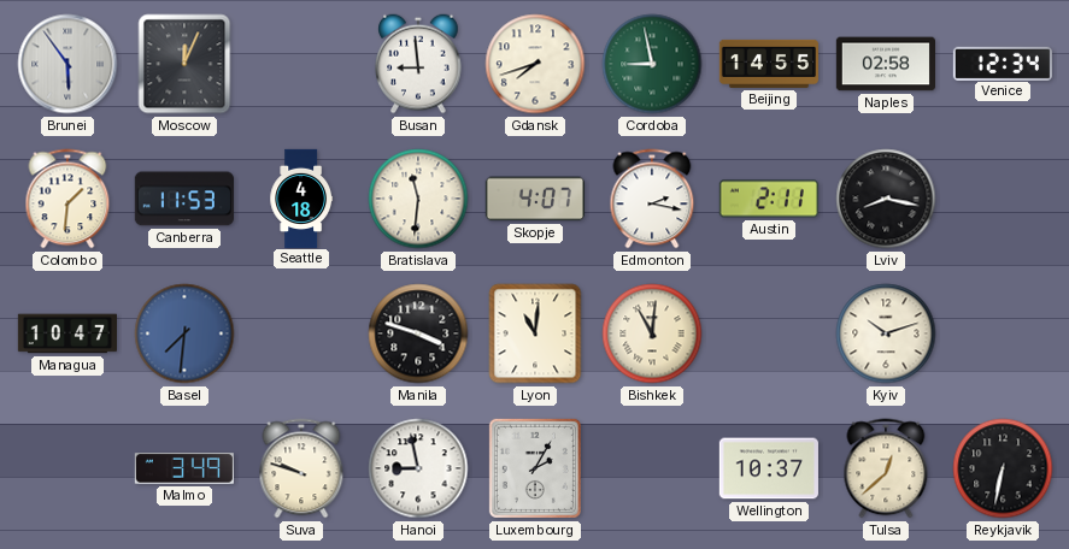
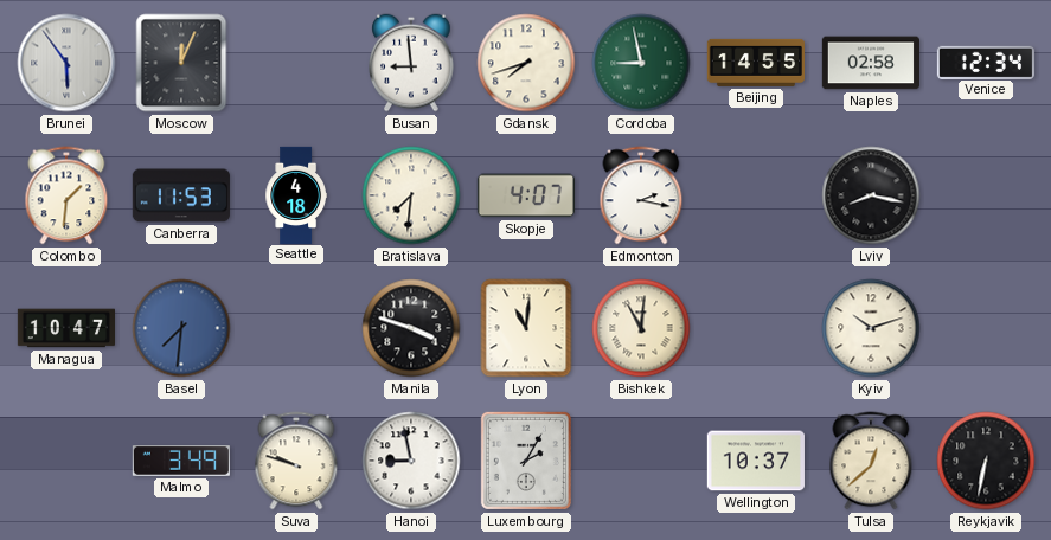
Bratislava: 11:31 -> 7:31 (411, 195)
Austin: 2:11 -> none (769, 199)
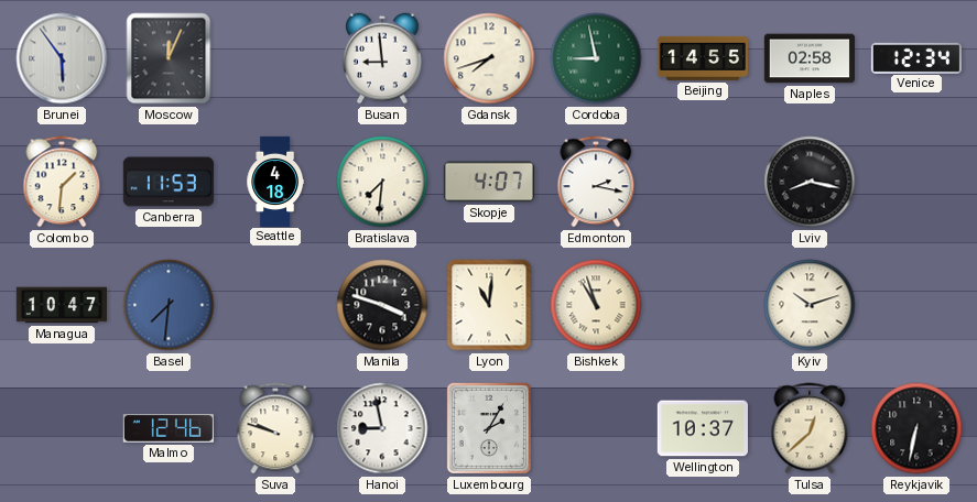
Bishkek: 11:01 -> 10:57 (596, 305)
Malmo: 3:49 -> 12:46 (169, 429)
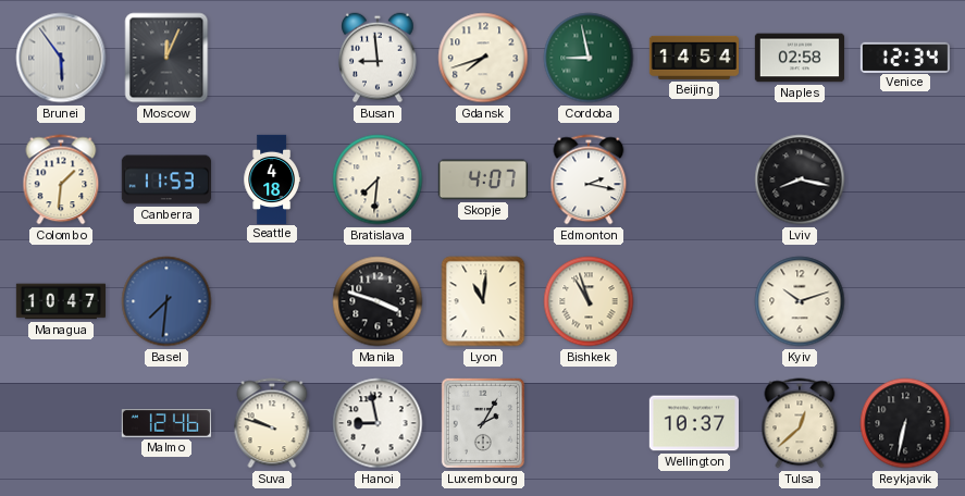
Beijing: 14:55 -> 14:54 (693, 58)
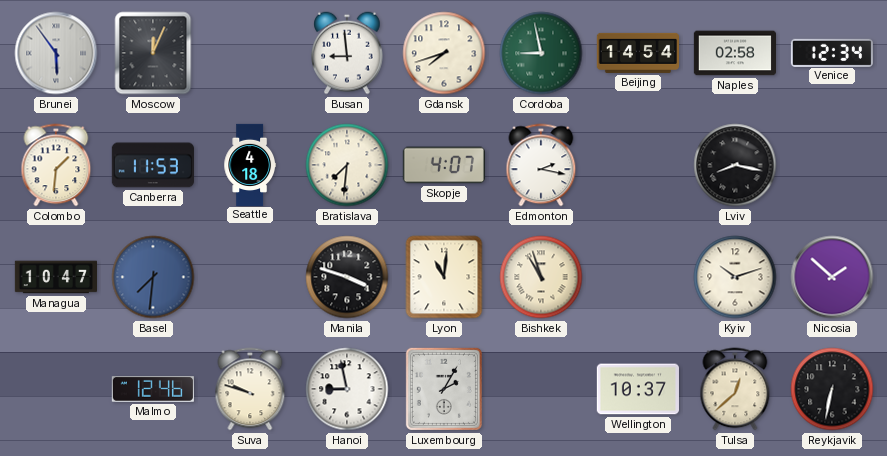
Nicosia: none -> 1:52 (832, 277)
